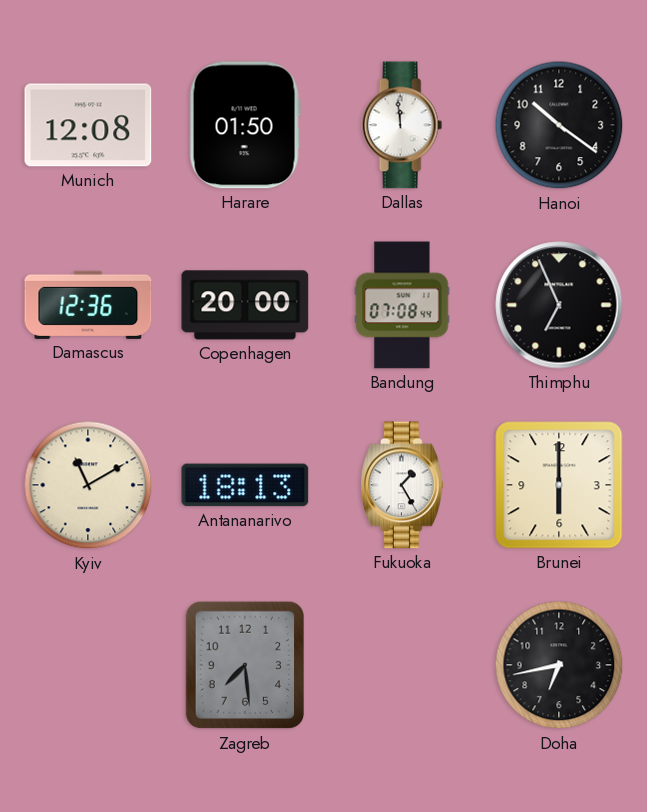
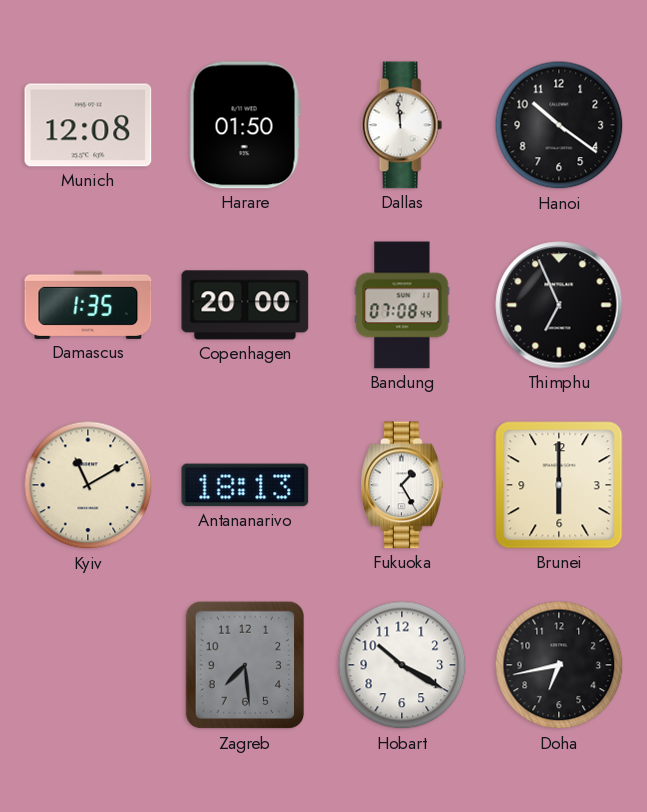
Damascus: 12:36 -> 1:35 (88, 305)
Hobart: none -> 10:20 (402, 665)
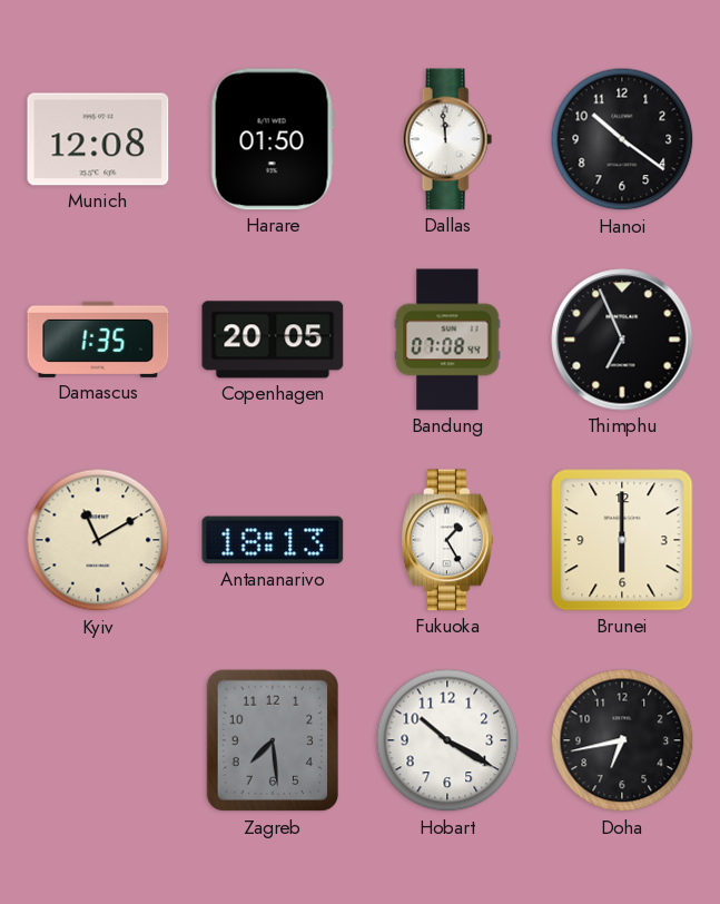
Copenhagen: 20:00 -> 20:05 (273, 340)
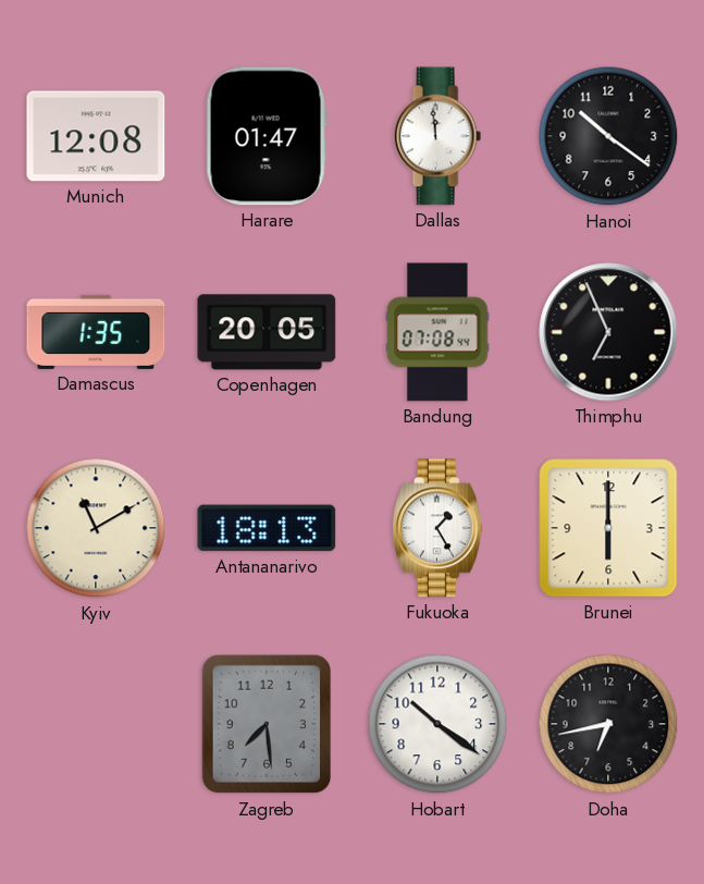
Harare: 01:50 -> 01:47 (267, 136)
Hobart: 10:20 -> 10:21 (437, 724)
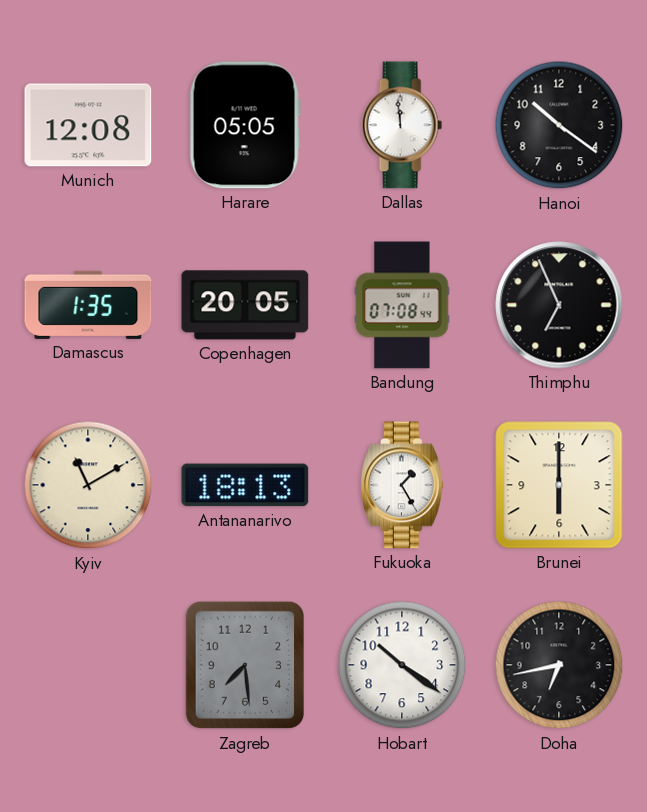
Harare: 01:47 -> 05:05 (245, 125)
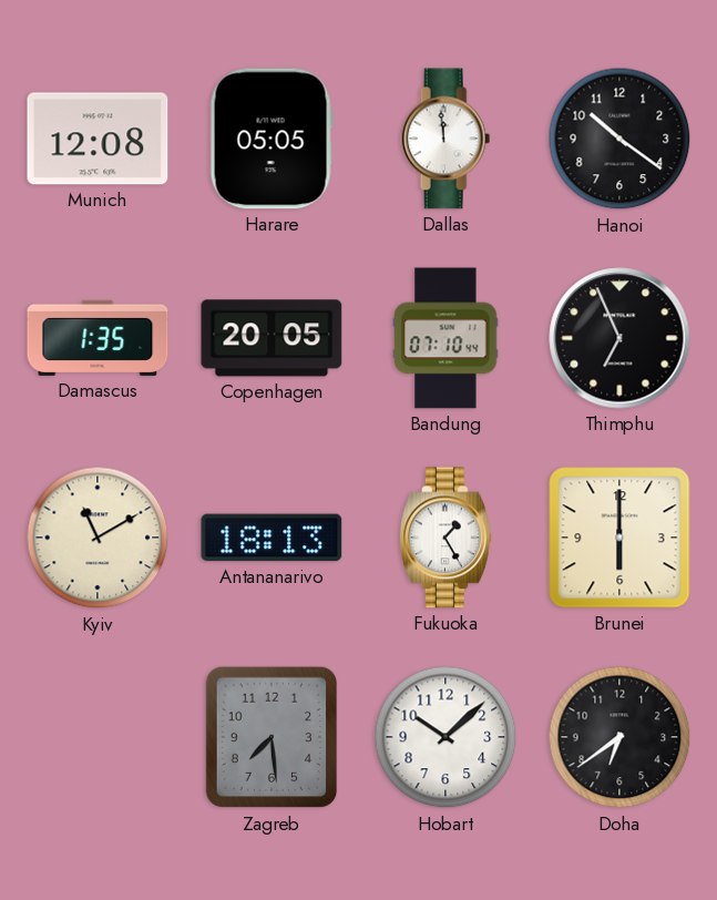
Bandung: 07:08 -> 07:10 (445, 338)
Hobart: 10:21 -> 10:08 (445, 737)
Doha: 6:43 -> 6:39 (619, 737)
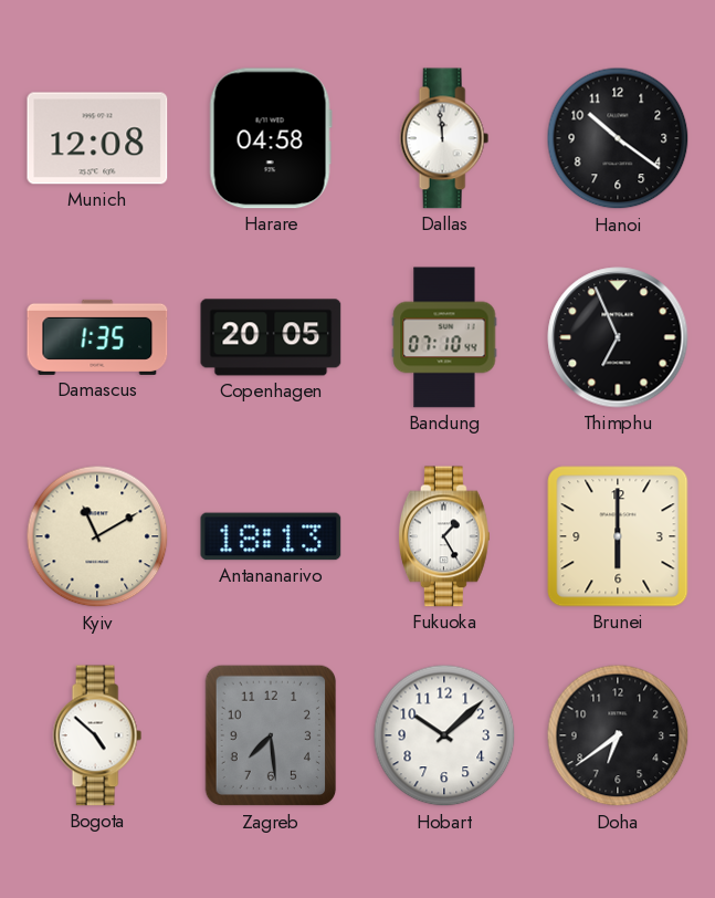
Harare: 05:05 -> 04:58 (271, 138)
Bogota: none -> 4:52 (97, 735)
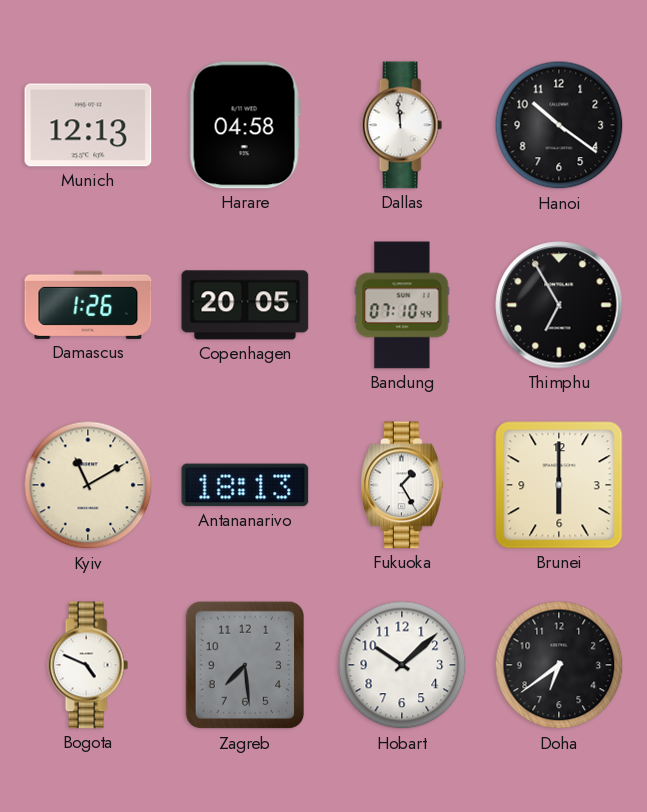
Munich: 12:08 -> 12:13 (88, 125)
Damascus: 1:35 -> 1:26 (88, 305)
Thimphu: 6:56 -> 6:55 (559, 305)
Bogota: 4:52 -> 4:49 (88, 665)
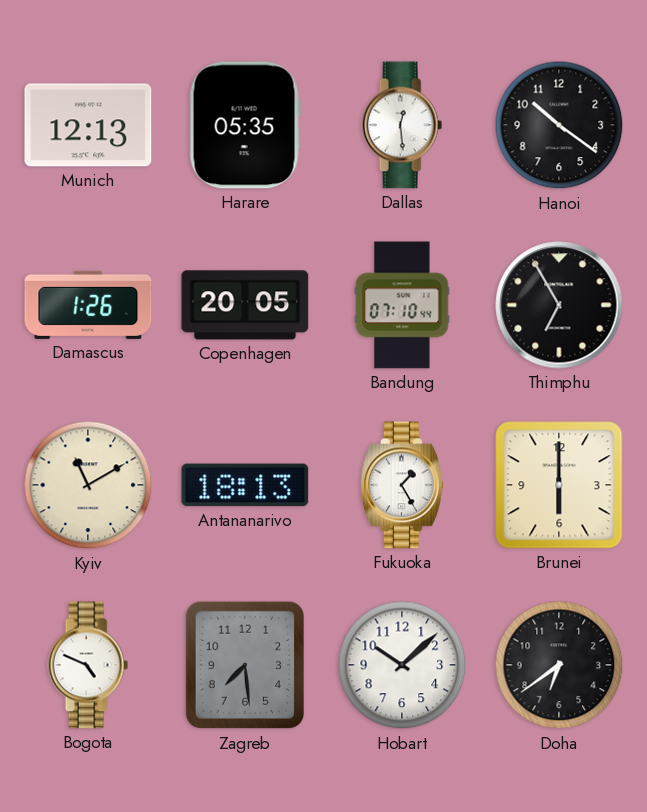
Harare: 04:58 -> 05:35 (245, 125)
Dallas: 11:59 -> 12:29 (402, 125)
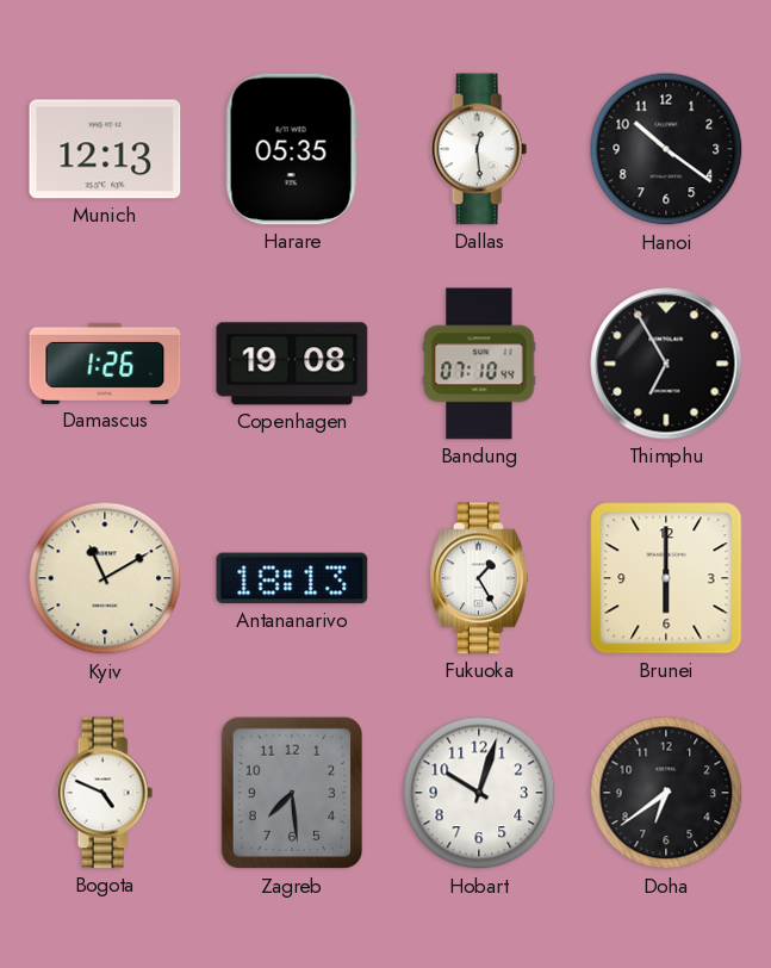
Copenhagen: 20:05 -> 19:08 (292, 364)
Hobart: 10:08 -> 10:03 (479, 793)
